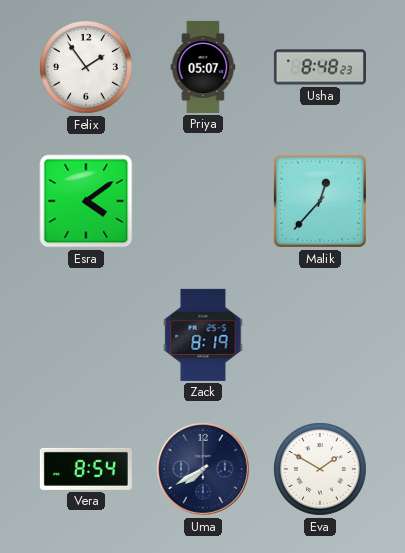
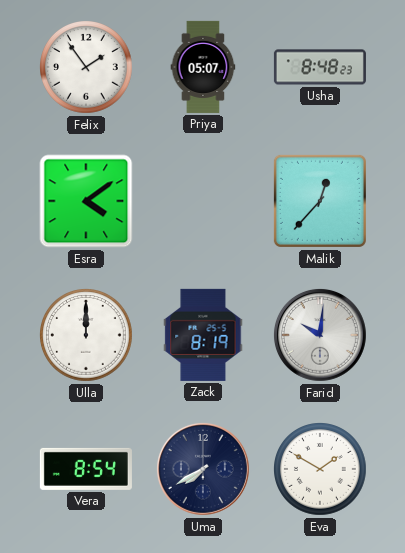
Ulla: none -> 12:00 (87, 336)
Farid: none -> 10:01 (320, 335)
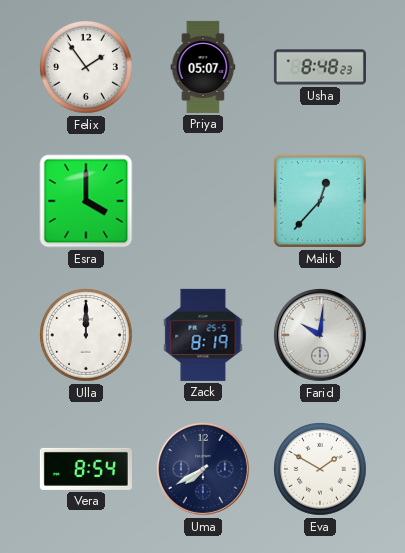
Esra: 4:09 -> 4:00 (86, 201)
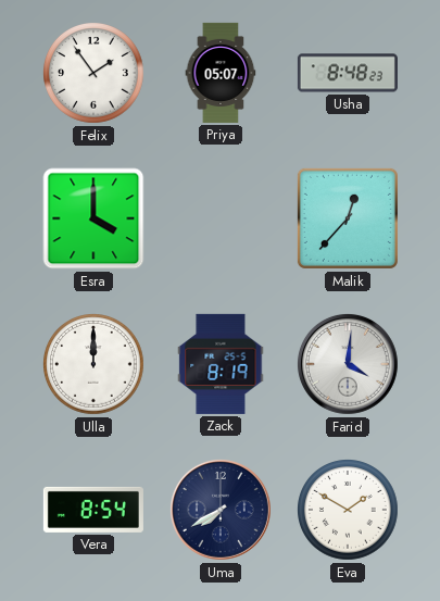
Farid: 10:01 -> 4:01 (348, 364)
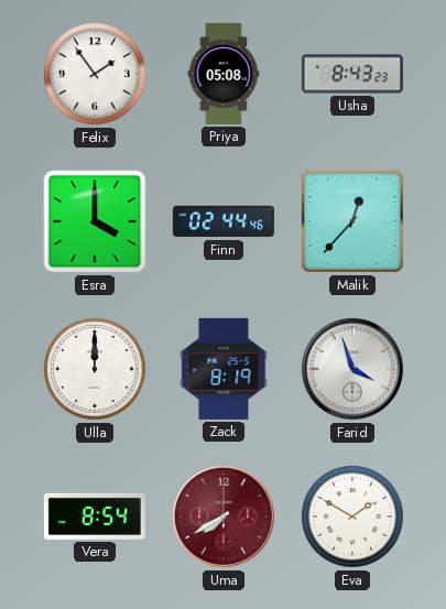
Priya: 05:07 -> 05:08 (224, 74)
Usha: 8:48 -> 8:43 (352, 74)
Finn: none -> 02:44 (224, 221)
Farid: 4:01 -> 3:57 (352, 369)
Uma dial: navy -> burgundy (224, 516)
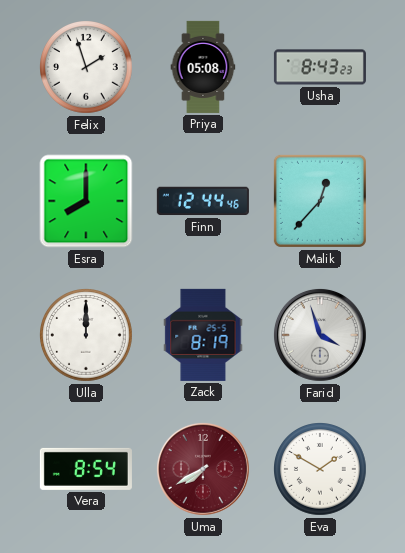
Felix: 1:54 -> 1:57 (87, 68)
Esra: 4:00 -> 8:00 (86, 201)
Finn: 02:44 -> 12:44 (203, 201)
